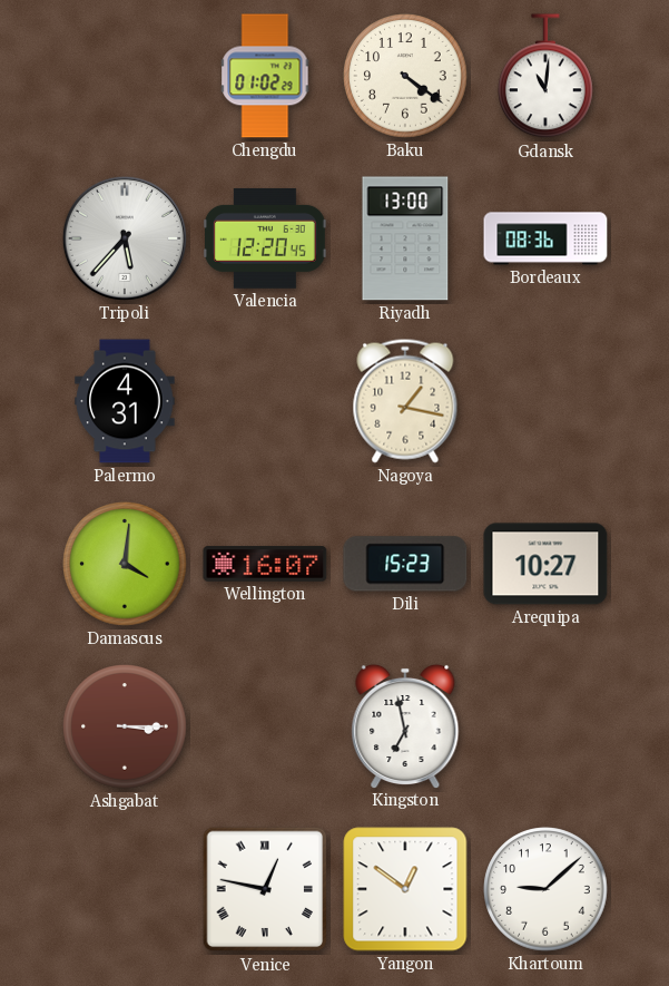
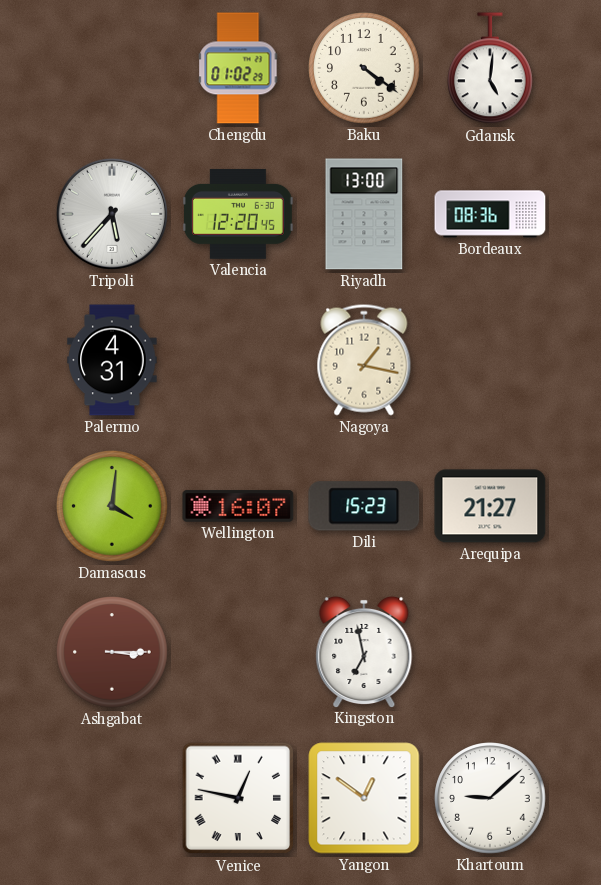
Gdansk: 11:01 -> 5:01 (491, 69)
Arequipa: 10:27 -> 21:27 (490, 506)
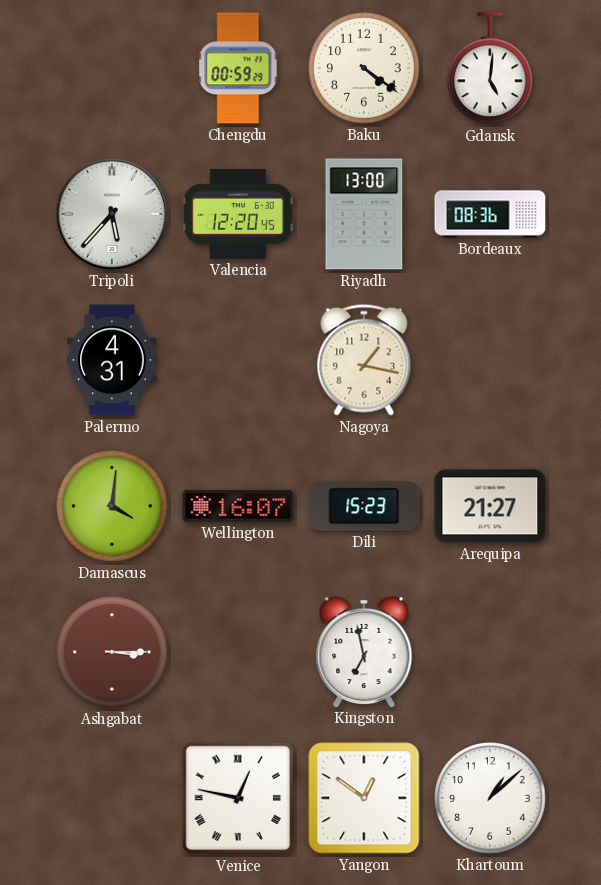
Chengdu: 01:02 -> 00:59 (238, 68)
Khartoum: 9:08 -> 1:08 (490, 798)
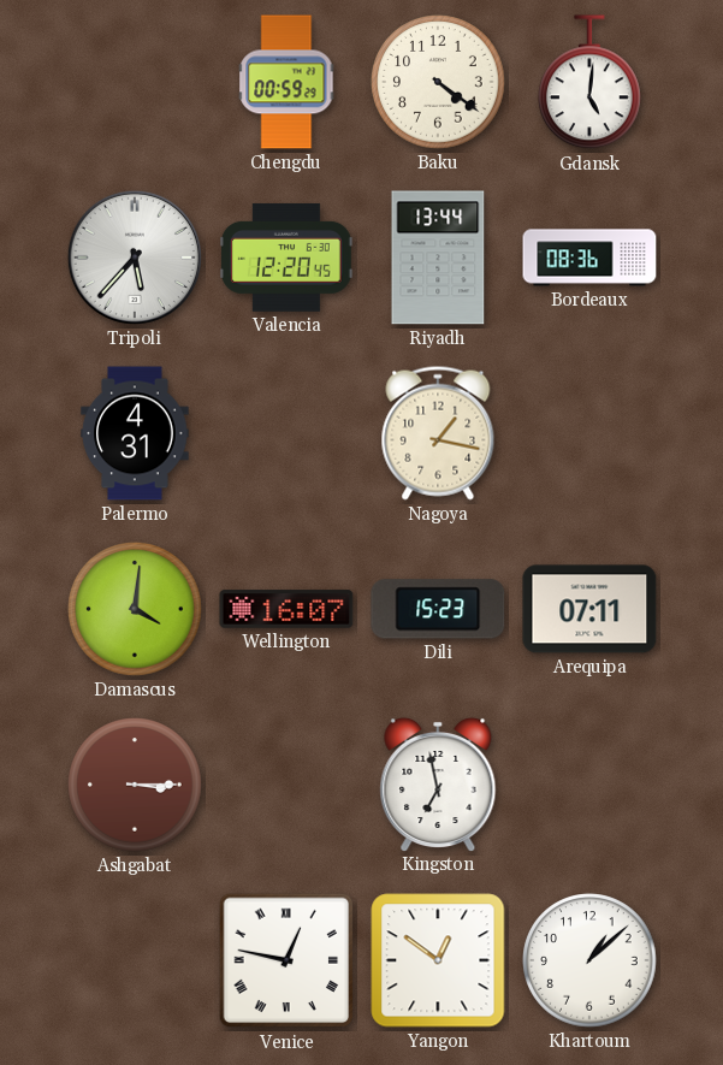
Riyadh: 13:00 -> 13:44 (438, 258)
Arequipa: 21:27 -> 07:11 (589, 609)
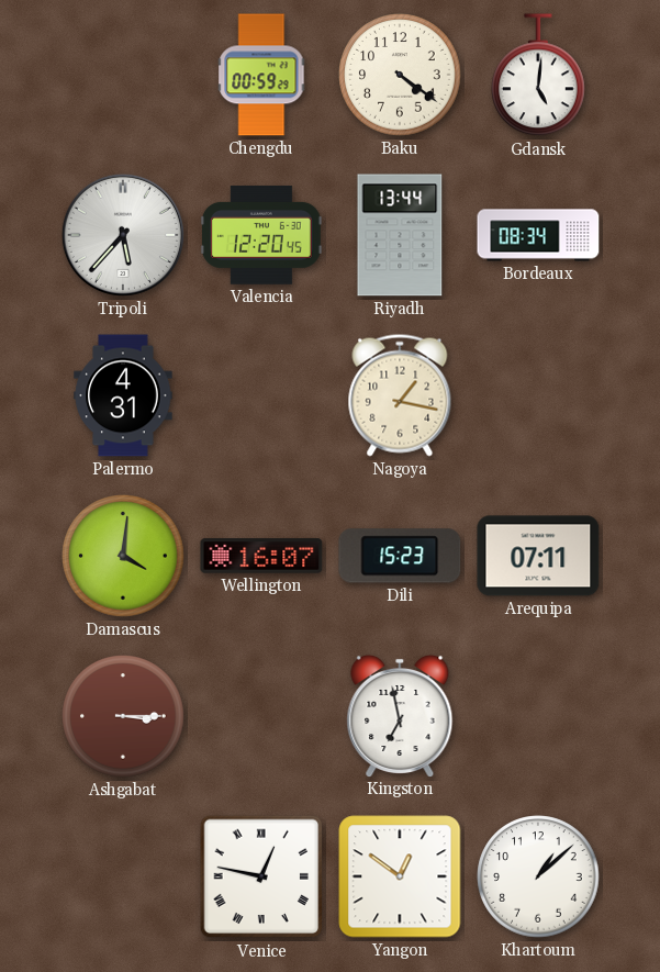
Bordeaux: 08:36 -> 08:34 (538, 235)
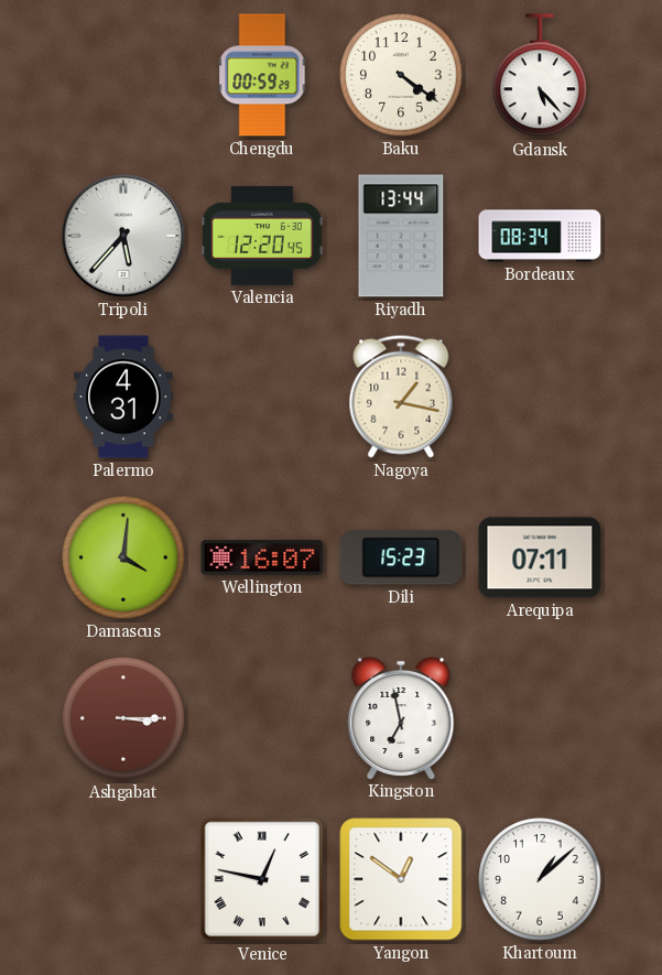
Gdansk: 5:01 -> 5:23 (541, 76)
